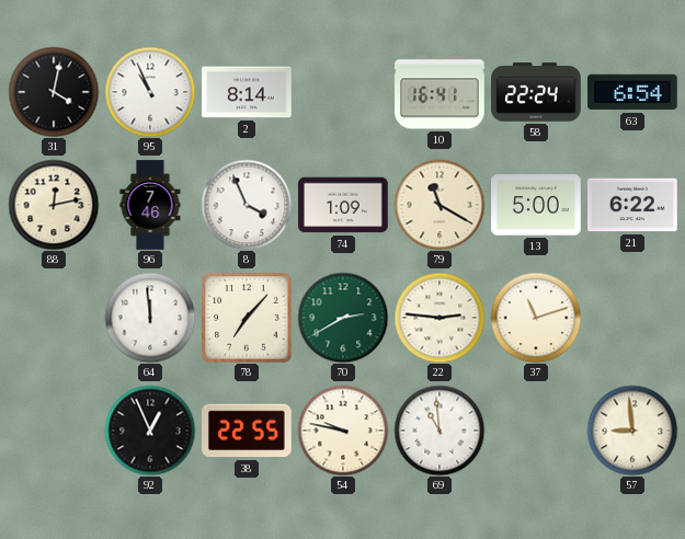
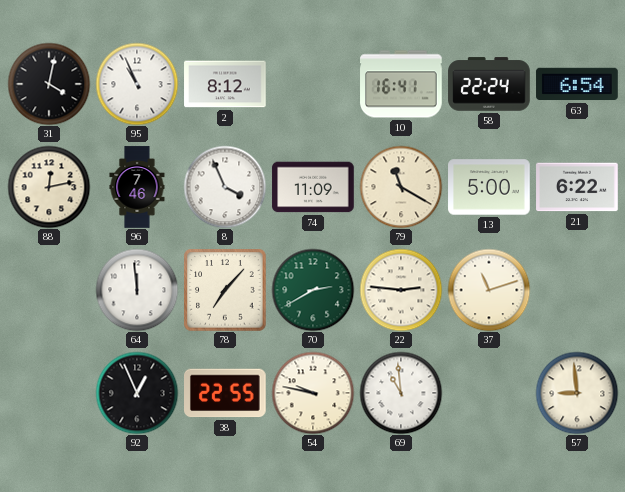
2: 8:14 -> 8:12 (225, 84)
74: 1:09 -> 11:09 (313, 187)
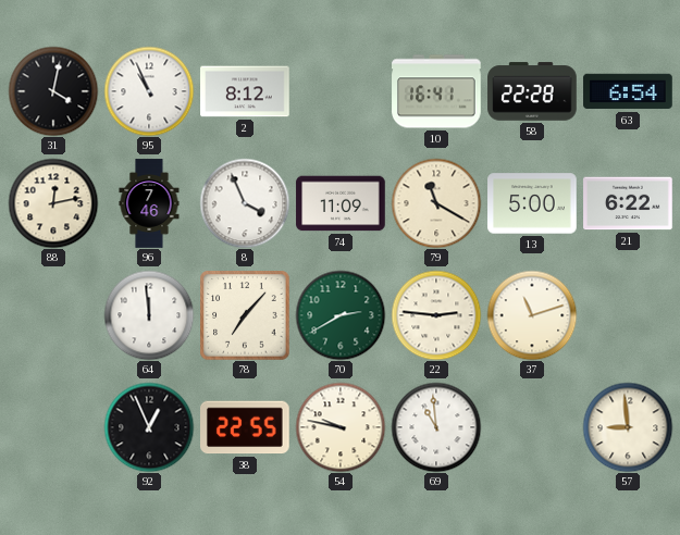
58: 22:24 -> 22:28 (532, 91)
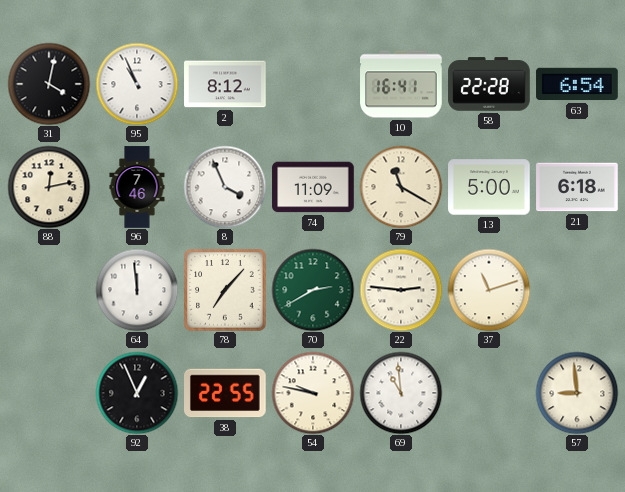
21: 6:22 -> 6:18 (577, 187)
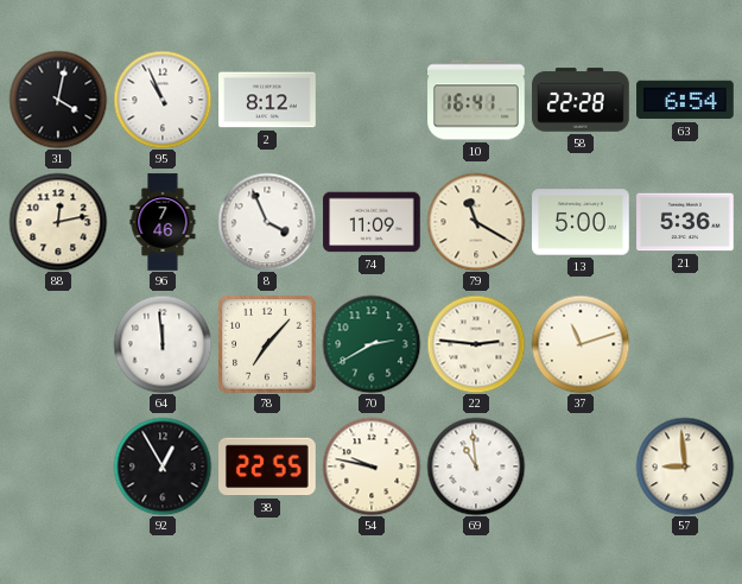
21: 6:18 -> 5:36 (685, 222)
92: 12:56 -> 12:55 (163, 466)
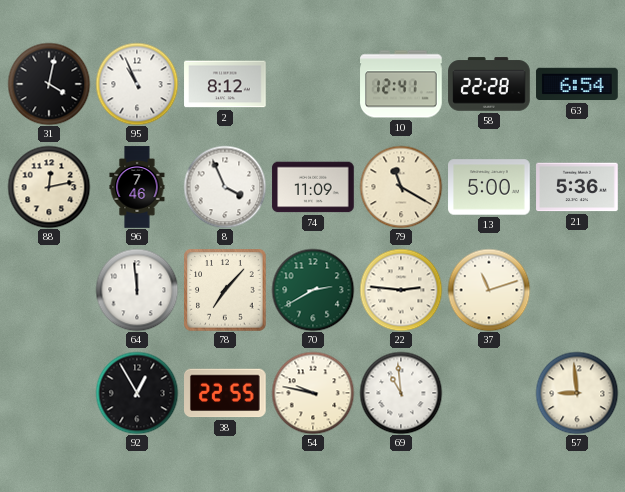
10: 16:41 -> 12:41 (401, 84)
